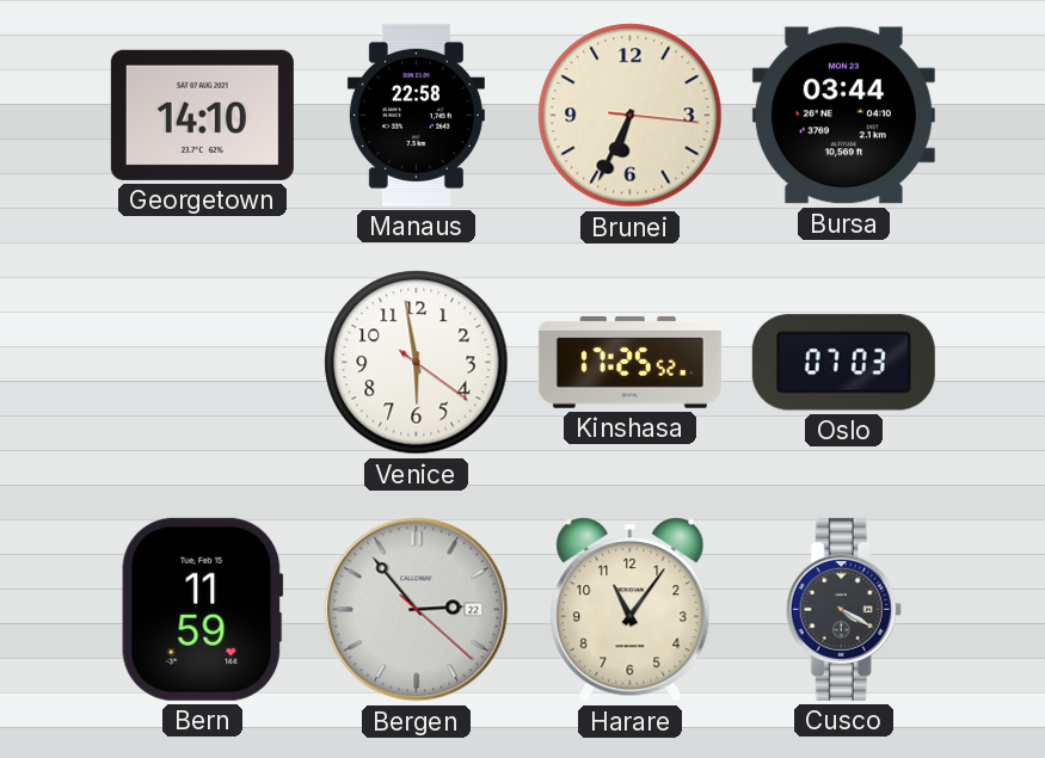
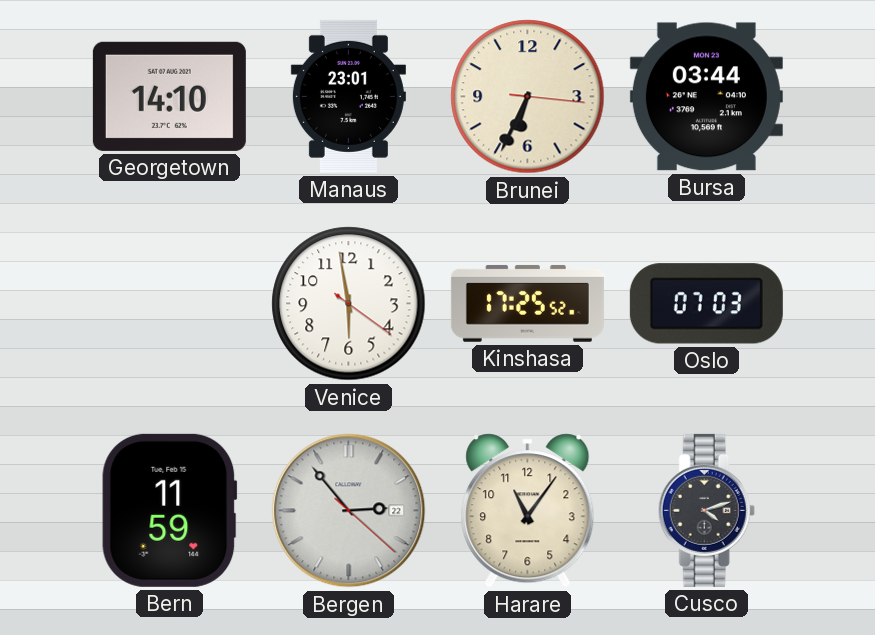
Manaus: 22:58 -> 23:01 (348, 96)
Cusco: 4:20 -> 4:12 (706, 510)
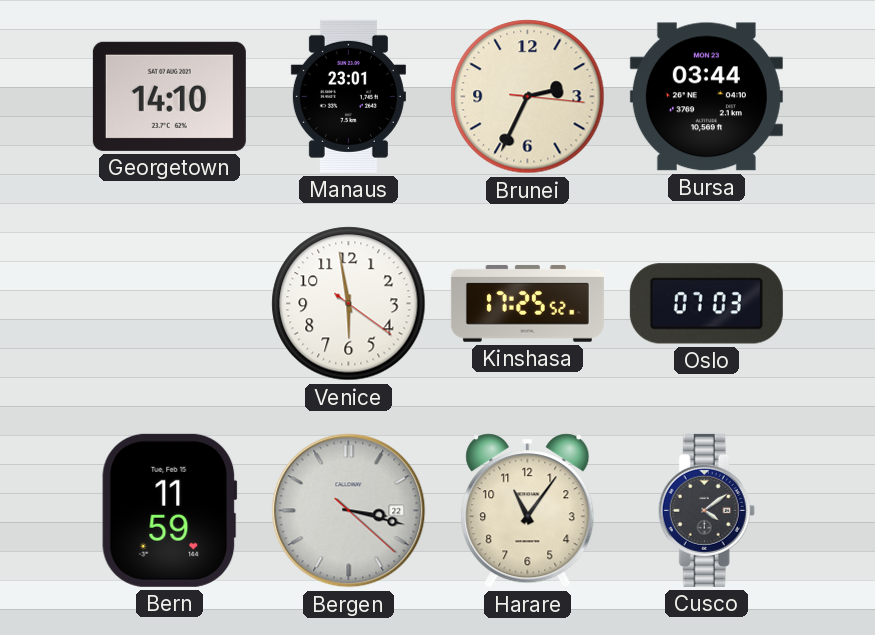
Brunei: 6:34 -> 2:34 (528, 97)
Bergen: 2:53 -> 3:17 (349, 511)
Cusco: 4:12 -> 4:09 (706, 510)
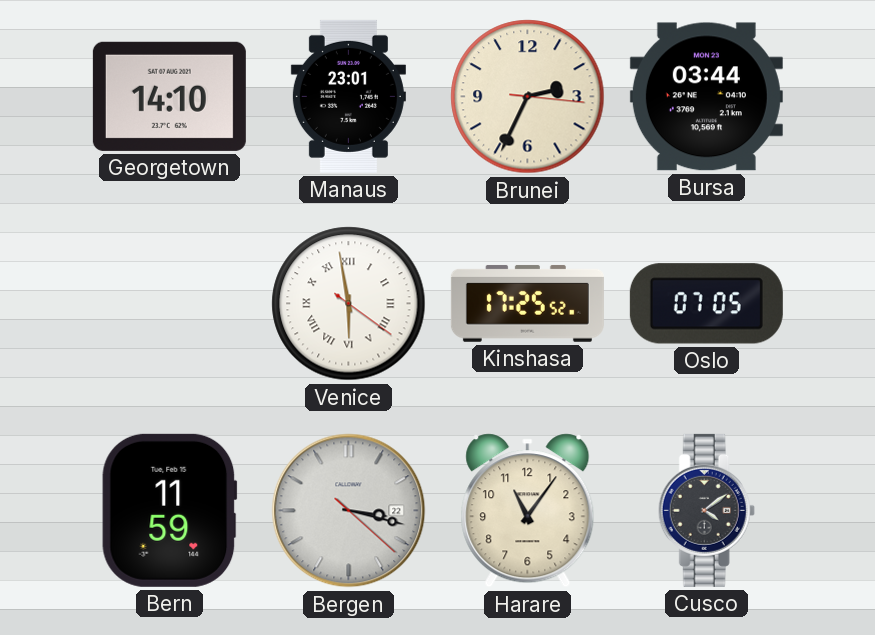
Venice numerals: Arabic -> Roman (349, 304)
Oslo: 07:03 -> 07:05 (706, 304)
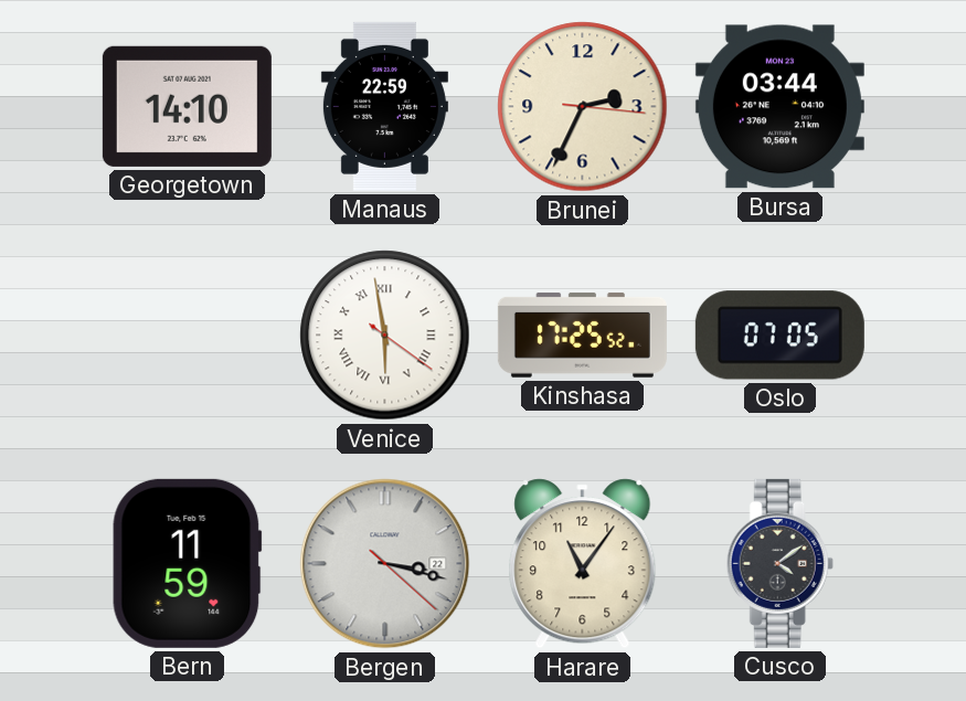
Manaus: 23:01 -> 22:59 (384, 106)
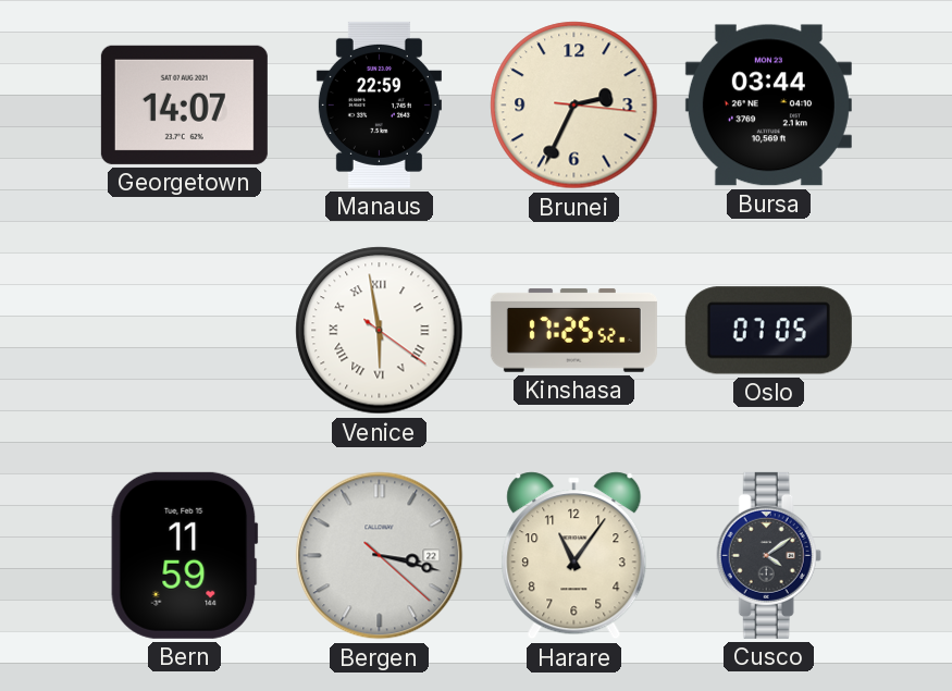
Georgetown: 14:10 -> 14:07 (184, 104)
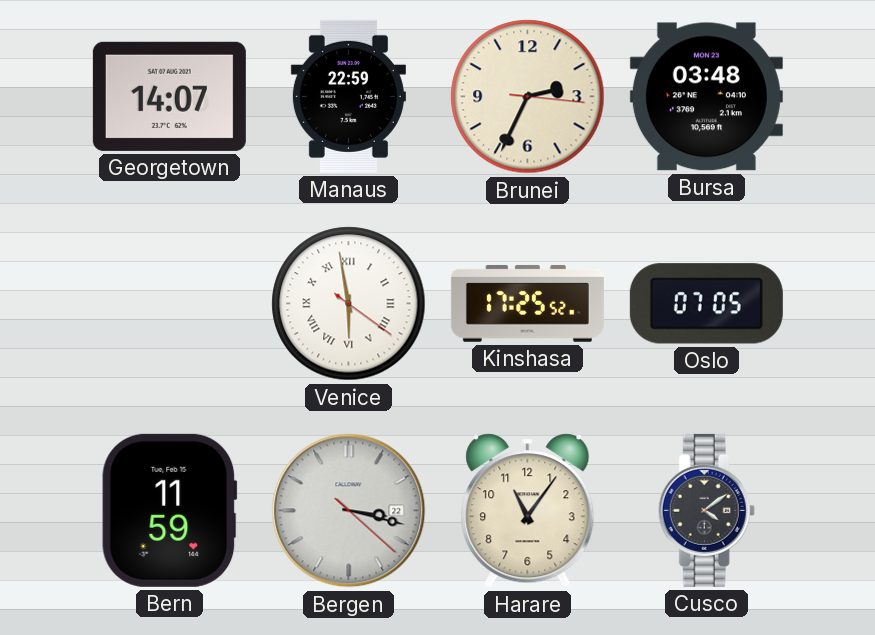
Bursa: 03:44 -> 03:48 (706, 97)
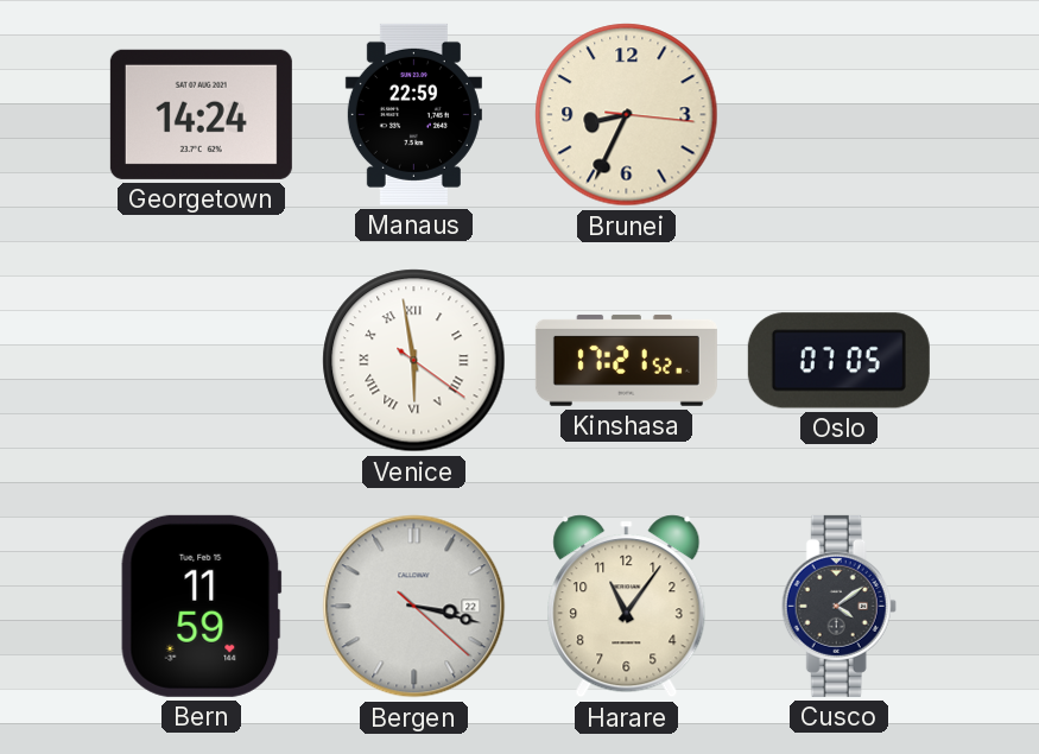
Georgetown: 14:07 -> 14:24 (201, 114)
Brunei: 2:34 -> 8:34 (627, 115)
Bursa: 03:48 -> none (706, 97)
Kinshasa: 17:25 -> 17:21 (626, 360)
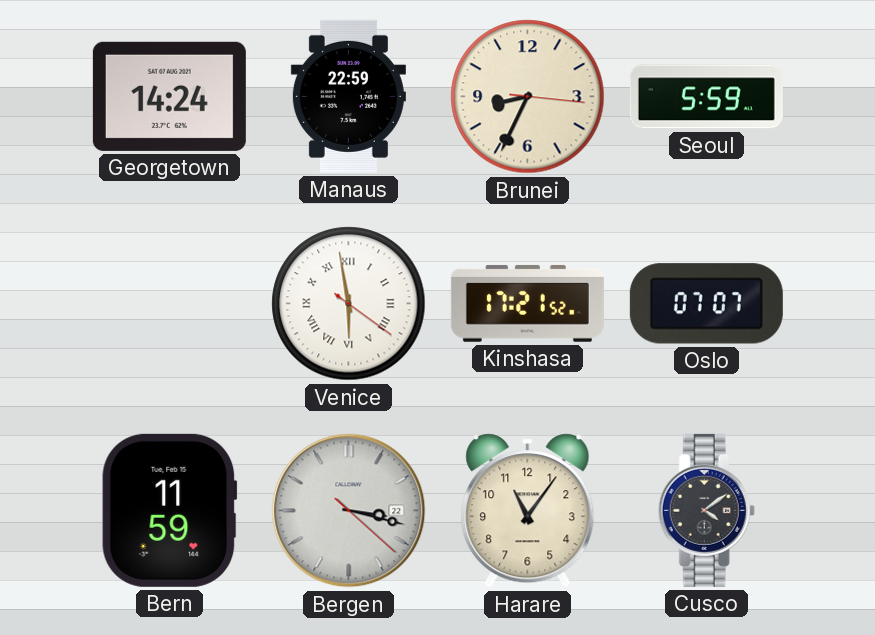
Seoul: none -> 5:59 (706, 97)
Oslo: 07:05 -> 07:07 (706, 304)
